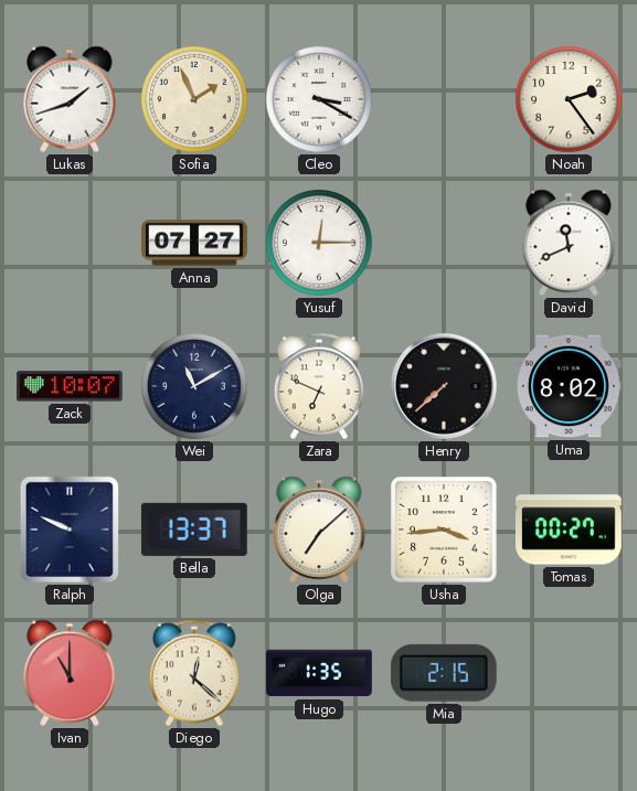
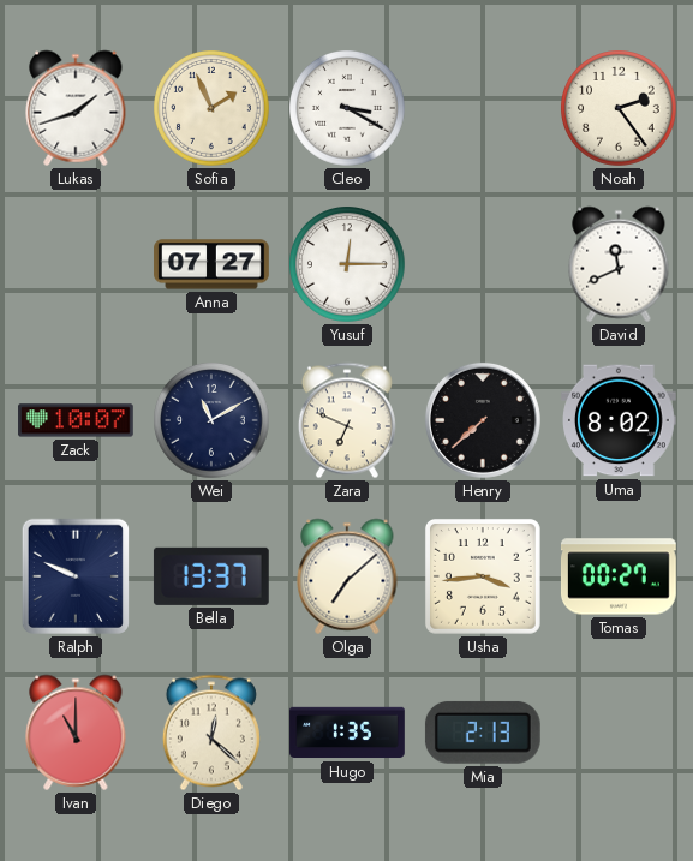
Mia: 2:15 -> 2:13 (483, 733)
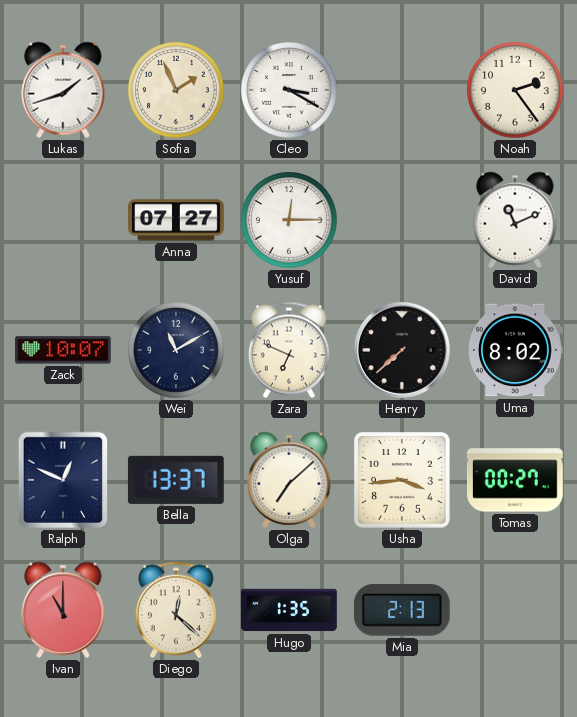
David: 11:41 -> 11:11 (515, 220)
Ralph: 9:49 -> 12:49 (63, 480)
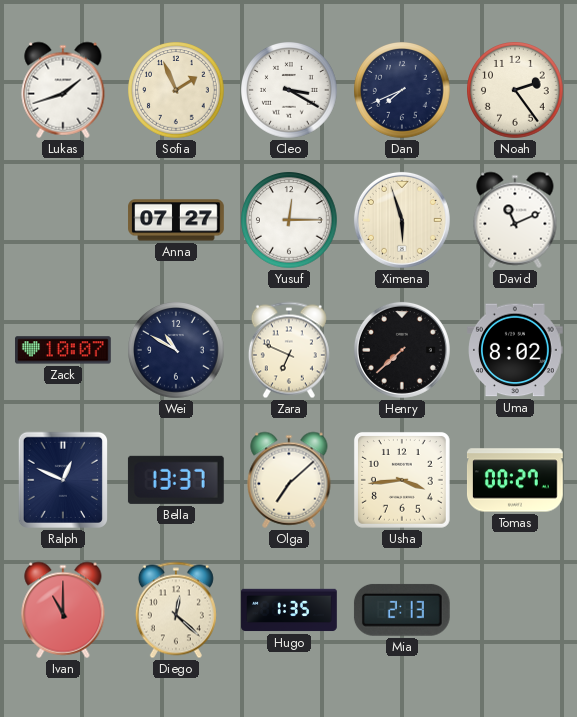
Dan: none -> 7:41 (402, 90)
Ximena: none -> 5:57 (402, 220)
Wei: 11:10 -> 10:50 (176, 350)
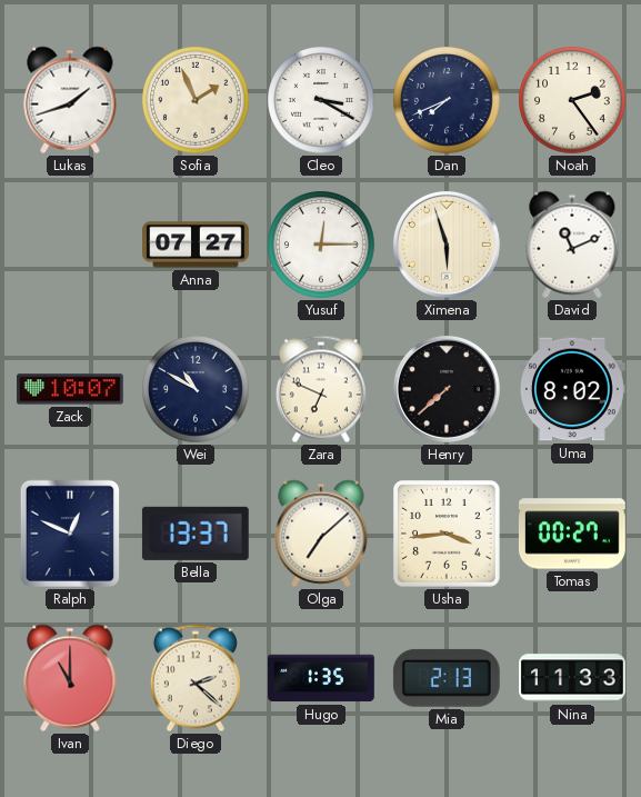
Diego: 12:22 -> 2:22 (196, 678)
Nina: none -> 11:33 (573, 678)
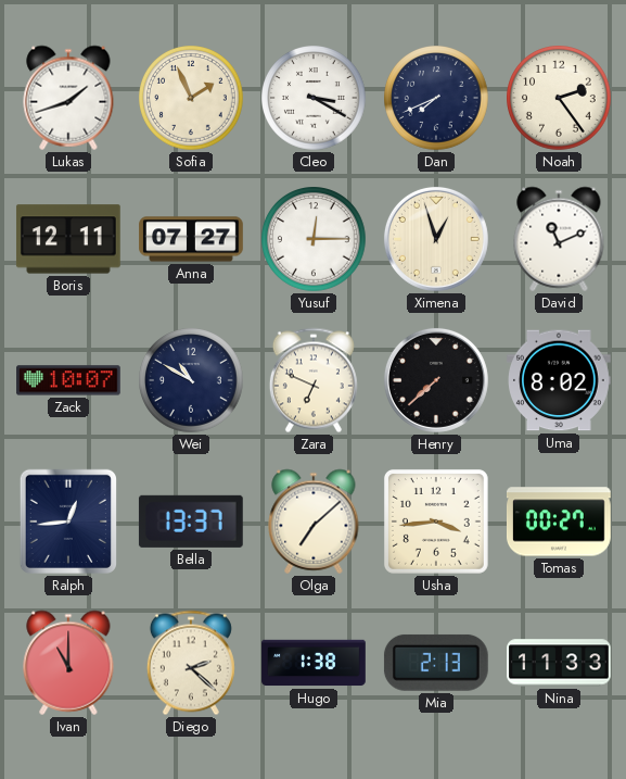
Boris: none -> 12:11 (68, 239)
Ximena: 5:57 -> 12:57 (436, 239)
Ralph: 12:49 -> 12:44 (68, 522)
Hugo: 1:35 -> 1:38 (314, 663)
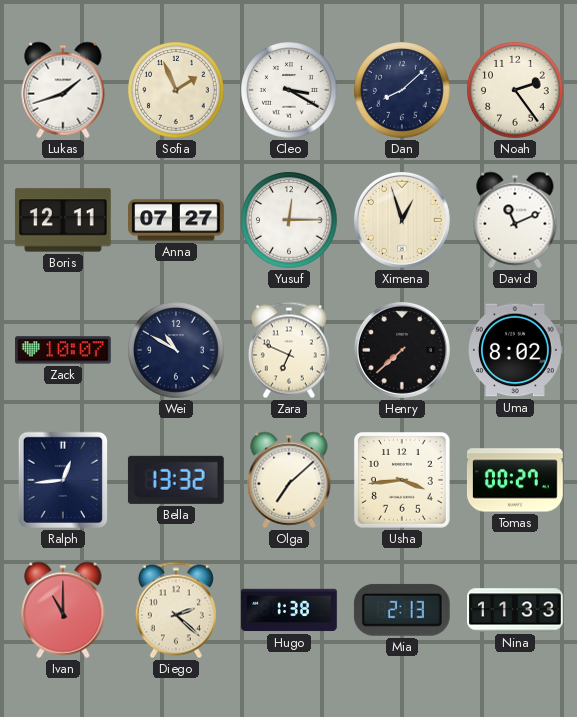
Dan: 7:41 -> 8:08 (402, 90)
Bella: 13:37 -> 13:32 (176, 480)
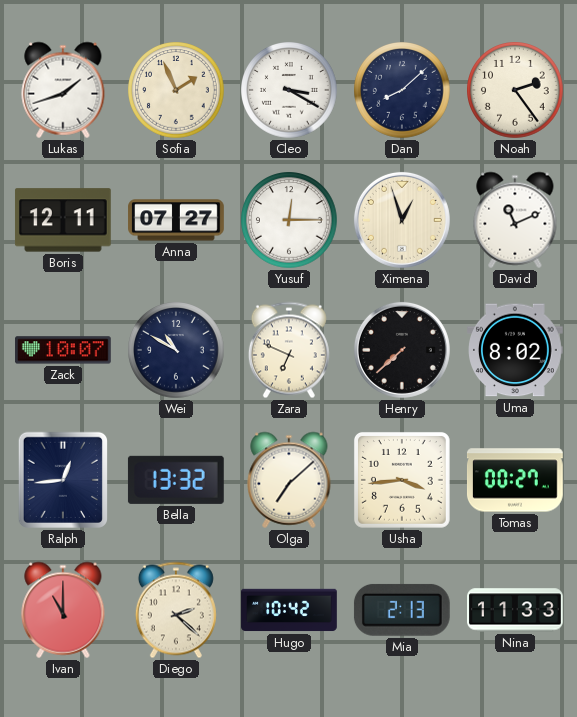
Hugo: 1:38 -> 10:42 (289, 610)
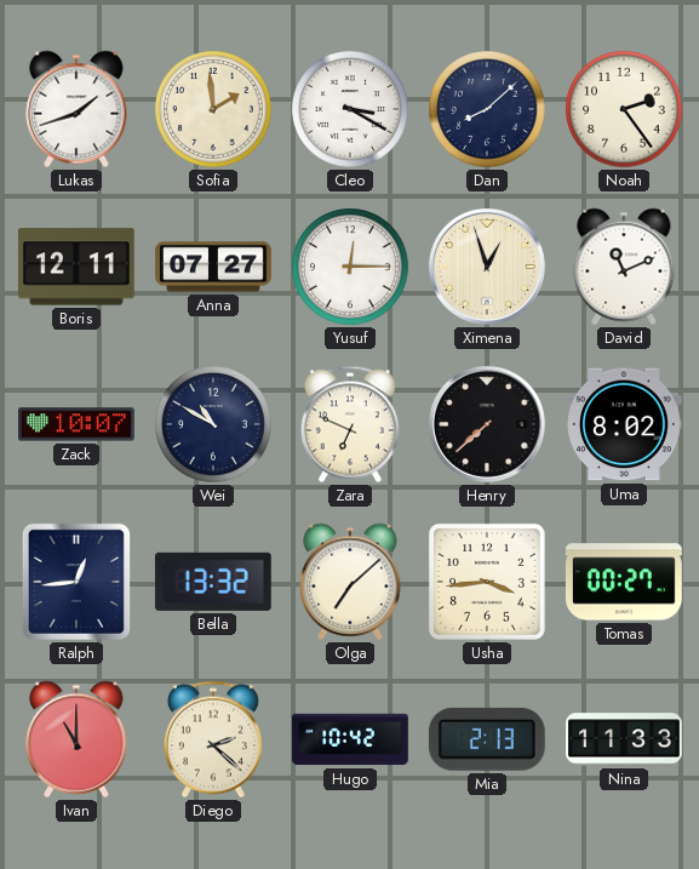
Sofia: 1:56 -> 1:59 (213, 109)
